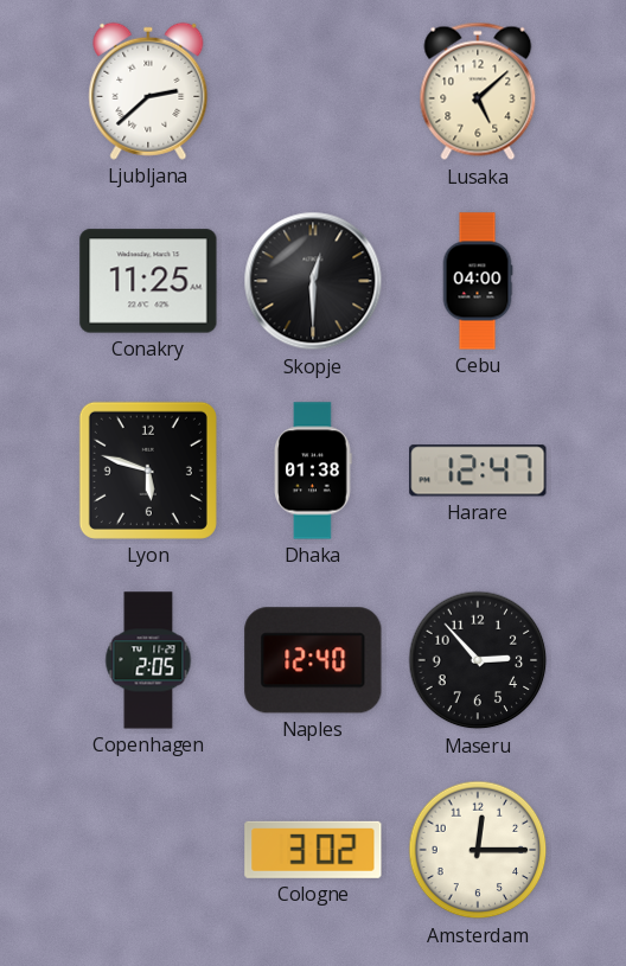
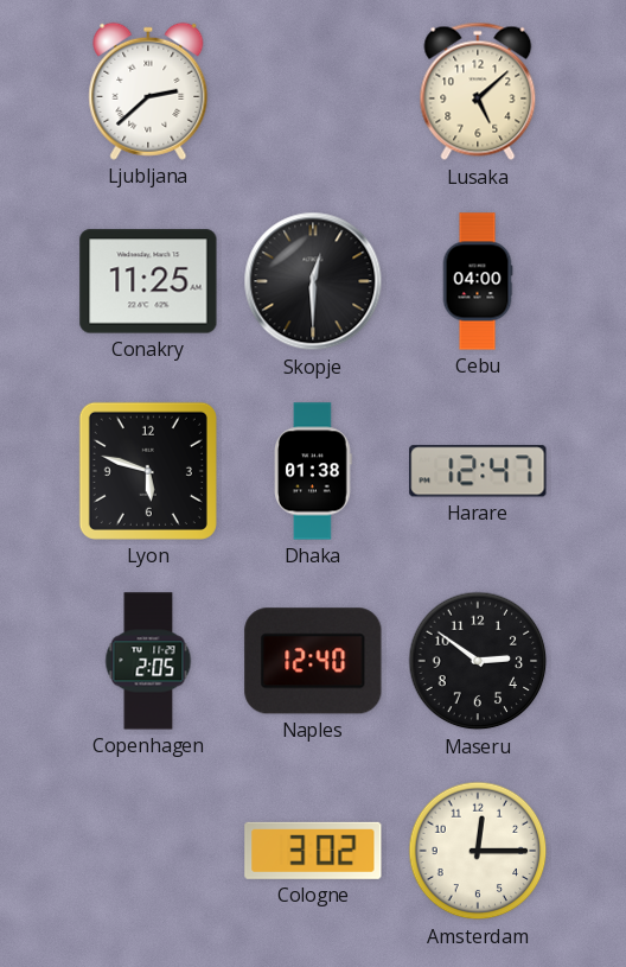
Maseru: 2:53 -> 2:51 (478, 661)
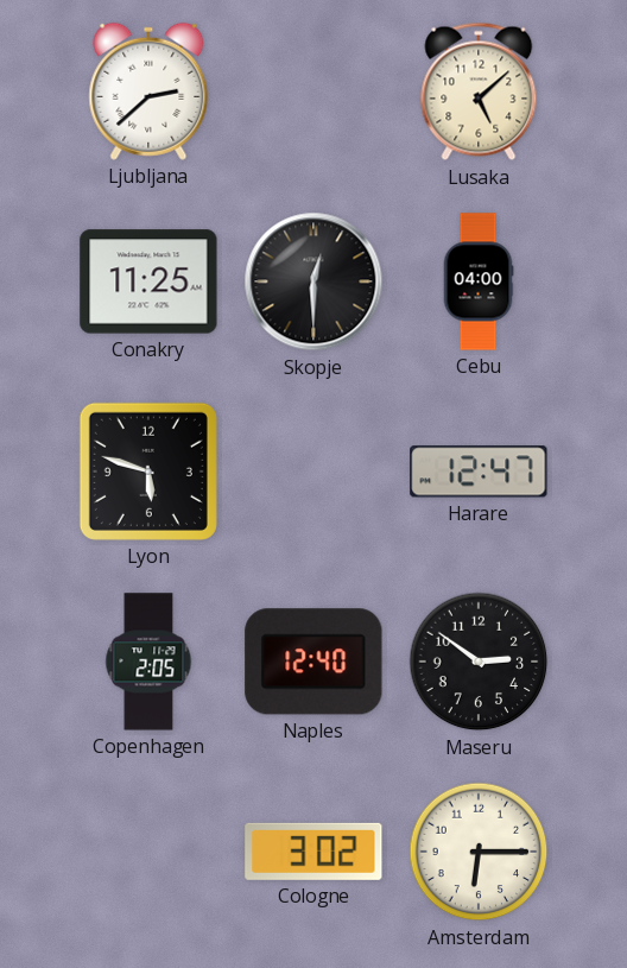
Dhaka: 01:38 -> none (313, 471)
Amsterdam: 12:15 -> 6:15 (479, 852)
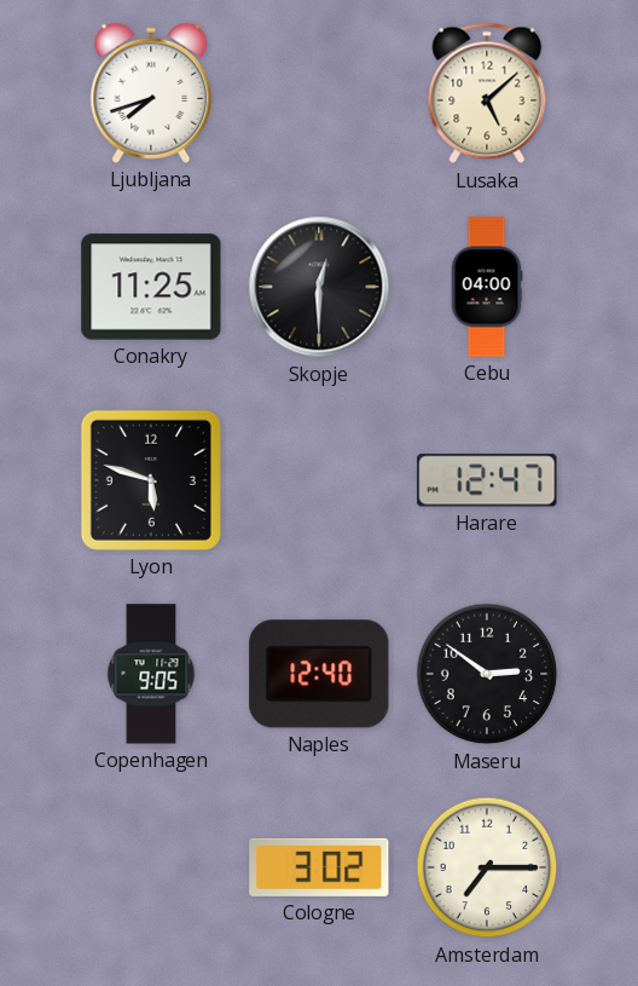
Ljubljana: 2:38 -> 7:42 (151, 93)
Copenhagen: 2:05 -> 9:05 (151, 674)
Amsterdam: 6:15 -> 7:15 (487, 867)
